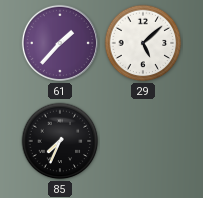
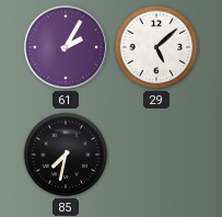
61: 1:37 -> 2:05 (66, 47)
85: 7:34 -> 7:32 (66, 155)
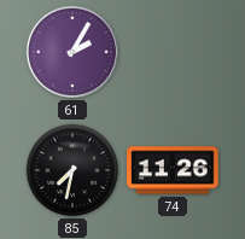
29: 5:08 -> none (156, 47)
74: none -> 11:26 (173, 170)
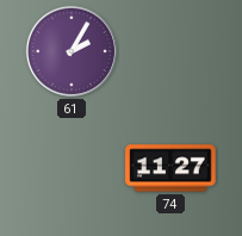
85: 7:32 -> none (72, 170)
74: 11:26 -> 11:27 (170, 168)
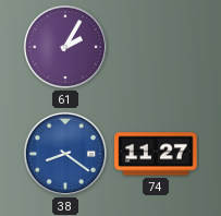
38: none -> 8:21 (65, 154)
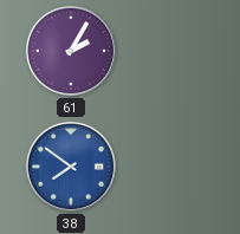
38: 8:21 -> 7:51 (71, 167)
74: 11:27 -> none (156, 154)
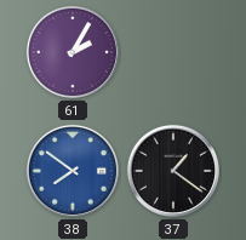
37: none -> 1:21 (173, 171)
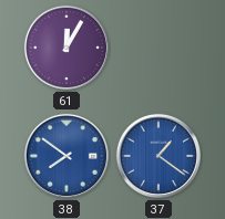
61: 2:05 -> 12:05 (67, 48)
37 dial: black -> blue (158, 156)
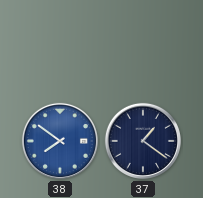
61: 12:05 -> none (67, 48)
37 dial: blue -> navy (143, 141)
